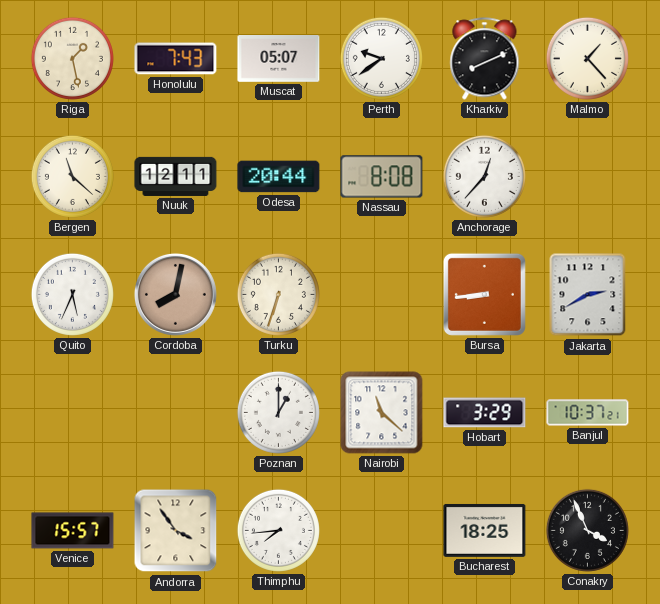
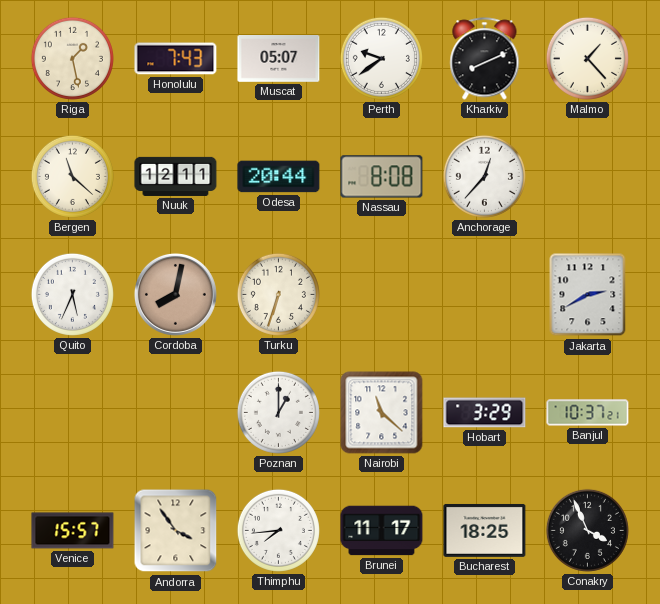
Bursa: 8:44 -> none (484, 294)
Brunei: none -> 11:17 (382, 531)
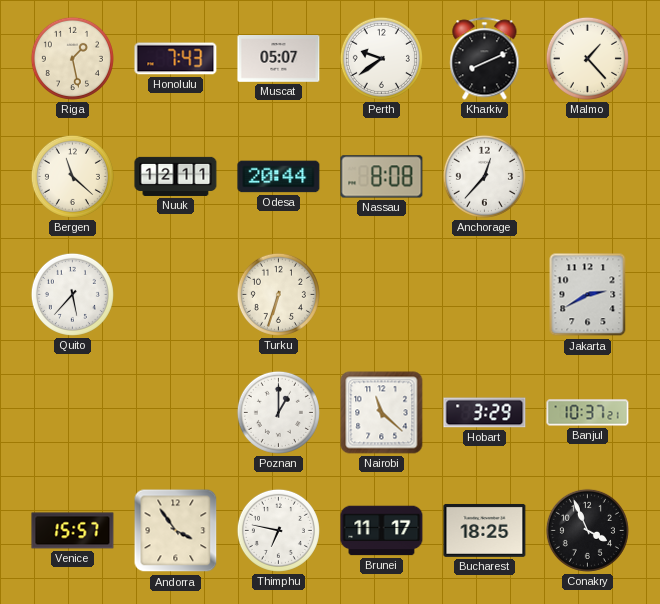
Quito: 5:34 -> 5:37 (72, 294)
Cordoba: 8:02 -> none (175, 294)
Thimphu: 7:44 -> 6:47 (278, 530)
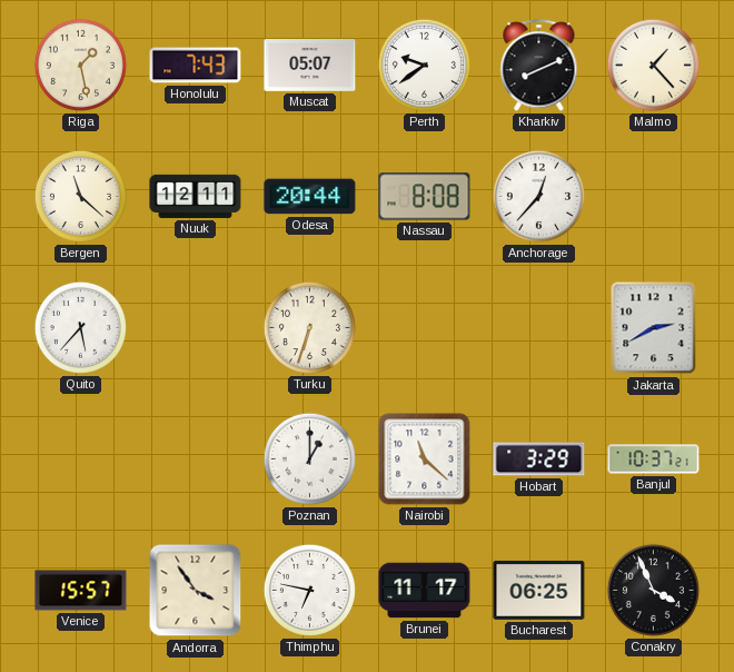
Bucharest: 18:25 -> 06:25 (539, 590)
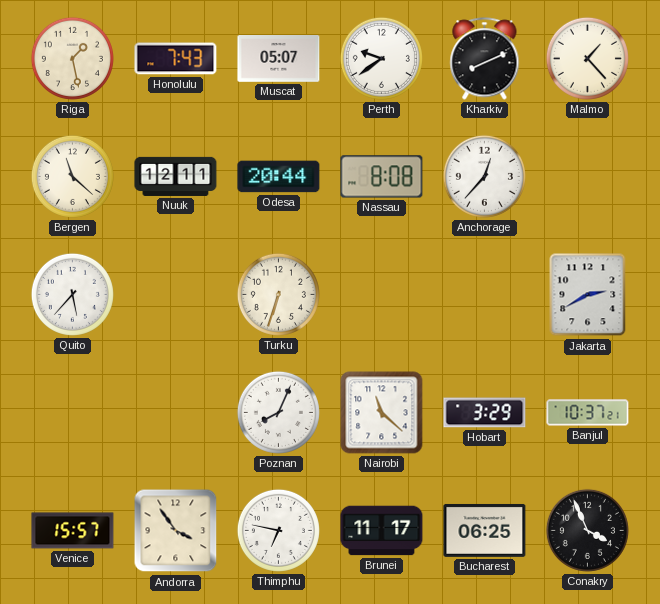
Poznan: 1:00 -> 8:04 (278, 412)
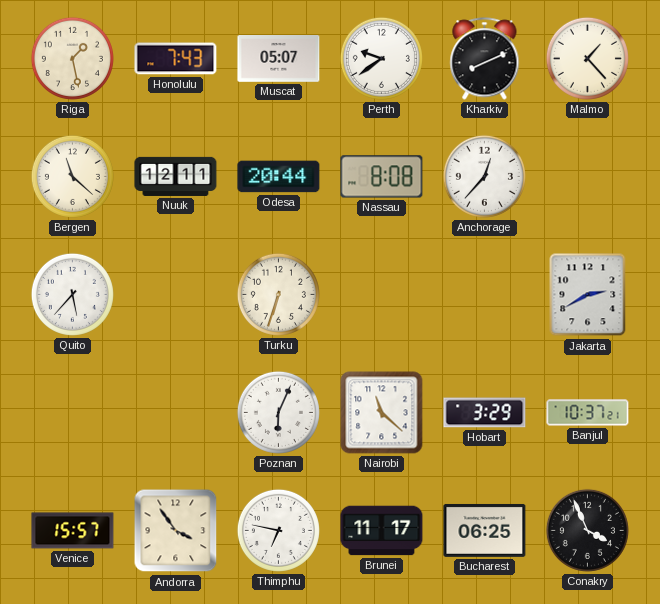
Poznan: 8:04 -> 6:04 (278, 412)
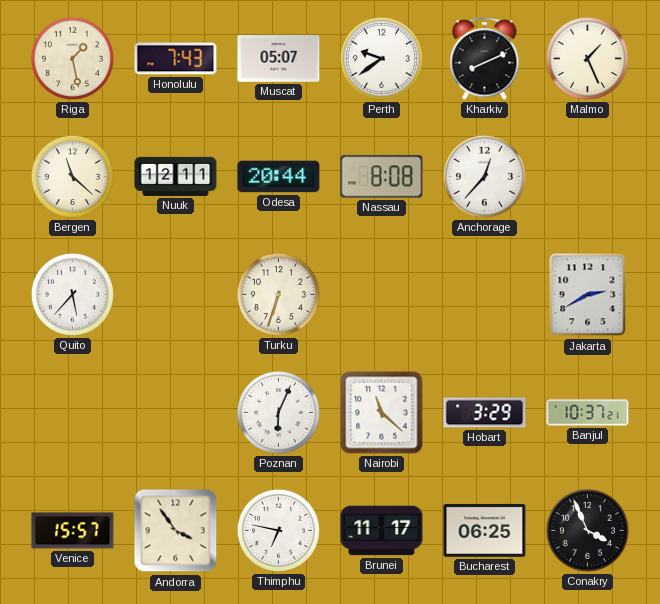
Malmo: 1:23 -> 1:26 (587, 58)
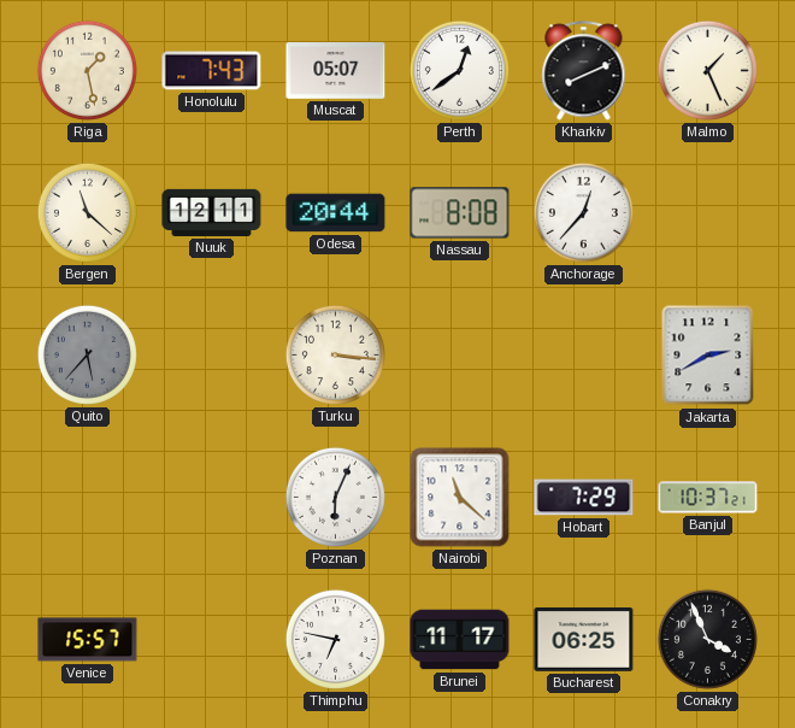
Perth: 9:39 -> 12:39 (459, 70)
Quito dial: white -> grey (87, 354)
Turku: 6:33 -> 3:16 (335, 354)
Hobart: 3:29 -> 7:29 (584, 498)
Andorra: 3:54 -> none (176, 531)
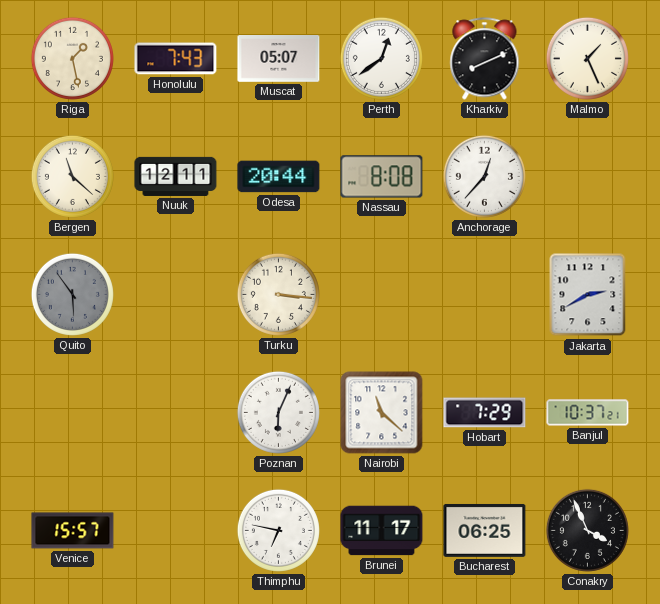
Quito: 5:37 -> 5:54 (72, 294)
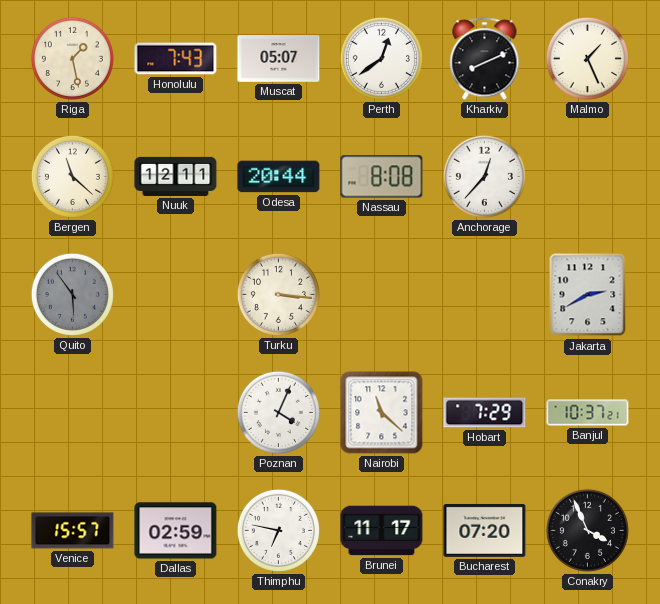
Poznan: 6:04 -> 4:04 (278, 412)
Dallas: none -> 02:59 (176, 531)
Bucharest: 06:25 -> 07:20 (485, 530)
